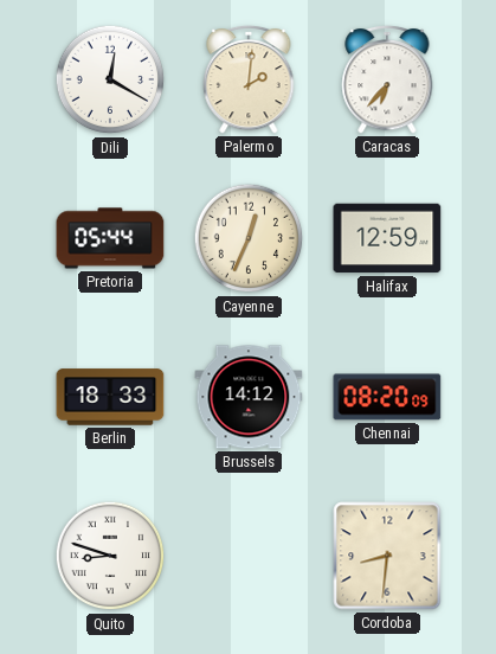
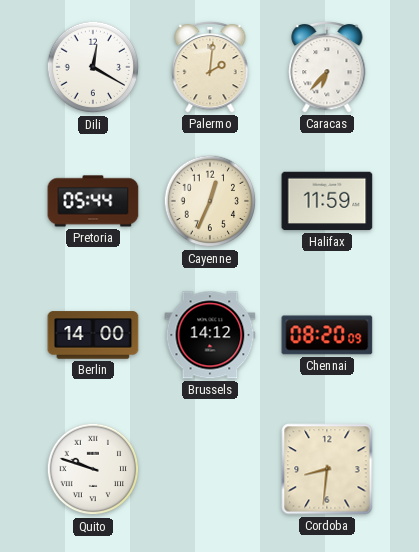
Halifax: 12:59 -> 11:59 (327, 201)
Berlin: 18:33 -> 14:00 (93, 335)
Quito: 8:48 -> 9:48 (93, 469)
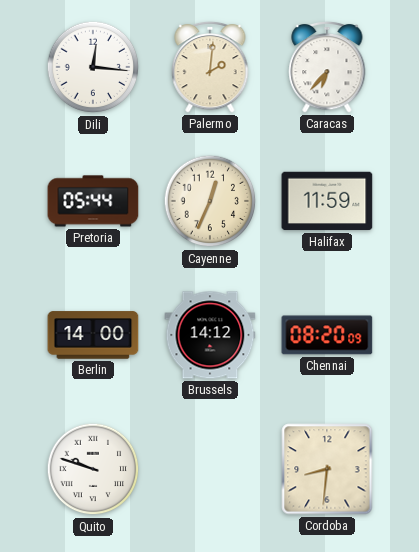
Dili: 12:20 -> 12:16 (93, 67)
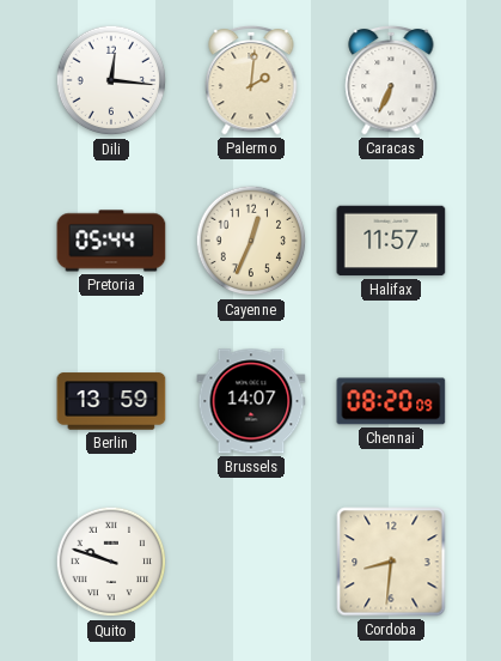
Caracas: 6:37 -> 6:34 (391, 80)
Halifax: 11:59 -> 11:57 (391, 241)
Berlin: 14:00 -> 13:59 (111, 401)
Brussels: 14:12 -> 14:07 (251, 401)
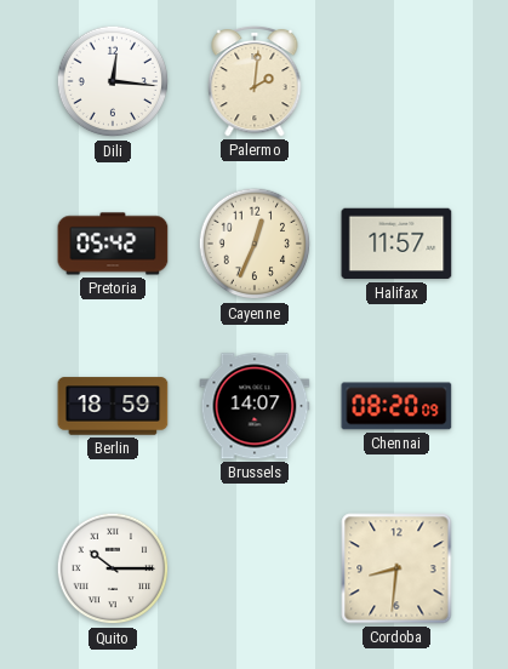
Caracas: 6:34 -> none (391, 80)
Pretoria: 05:44 -> 05:42 (113, 244)
Berlin: 13:59 -> 18:59 (113, 406)
Quito: 9:48 -> 10:15 (113, 568)
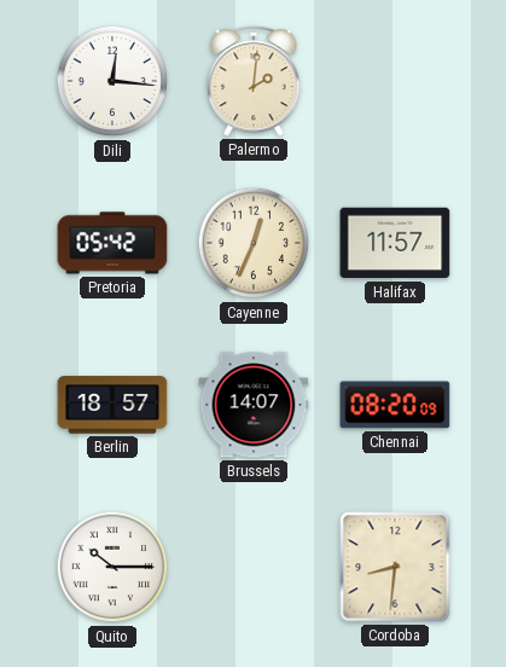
Berlin: 18:59 -> 18:57 (112, 405)
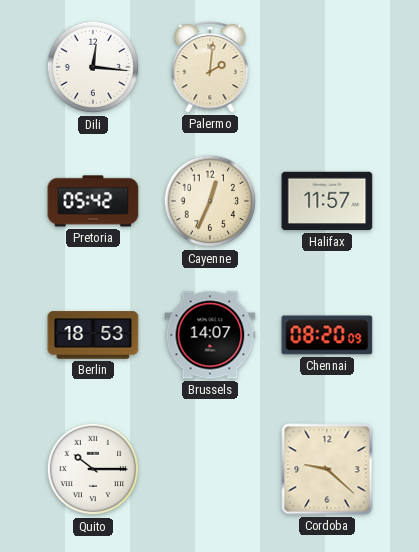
Berlin: 18:57 -> 18:53 (93, 335)
Cordoba: 8:31 -> 9:22 (327, 469)
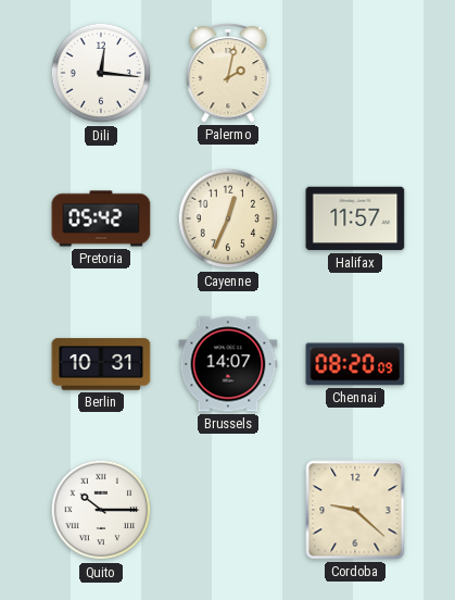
Palermo: 2:01 -> 2:02 (228, 73)
Berlin: 18:53 -> 10:31 (101, 364)
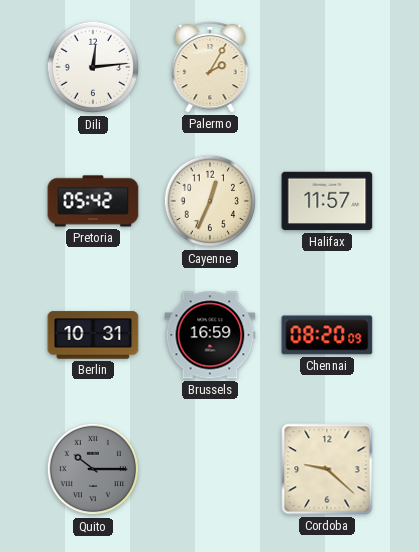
Dili: 12:16 -> 12:14 (93, 67)
Palermo: 2:02 -> 2:05 (210, 67)
Brussels: 14:07 -> 16:59 (210, 335)
Quito dial: white -> grey (93, 469)
